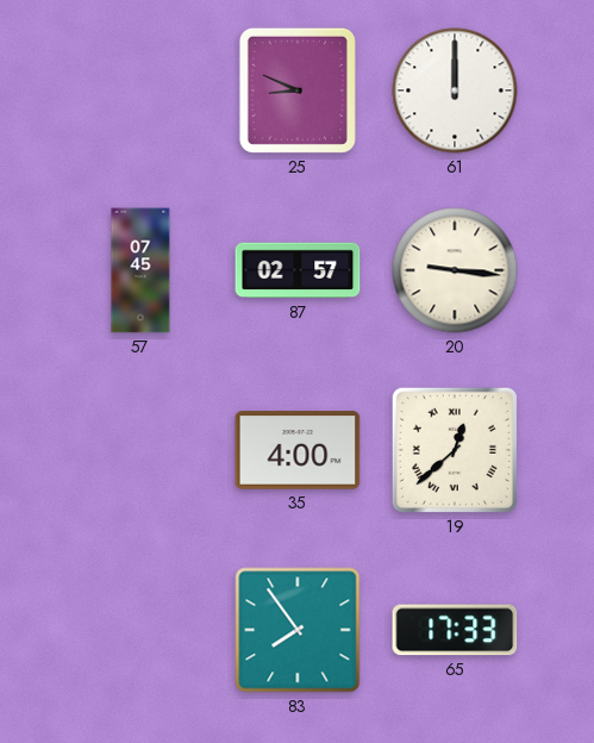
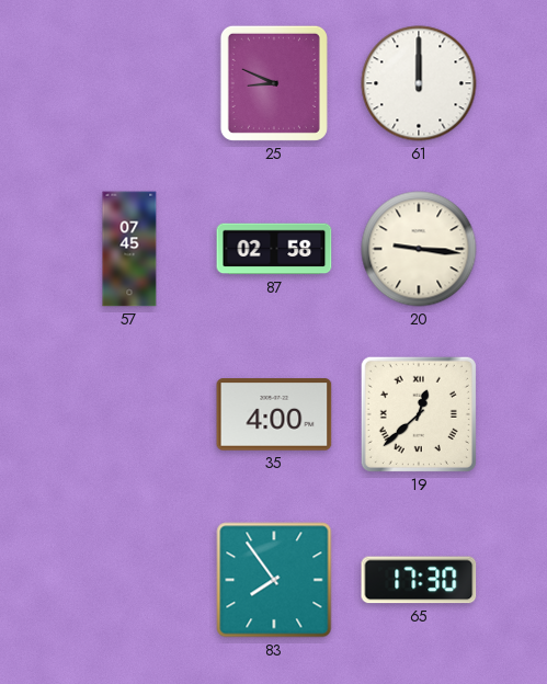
87: 02:57 -> 02:58 (274, 249)
65: 17:33 -> 17:30 (419, 580)
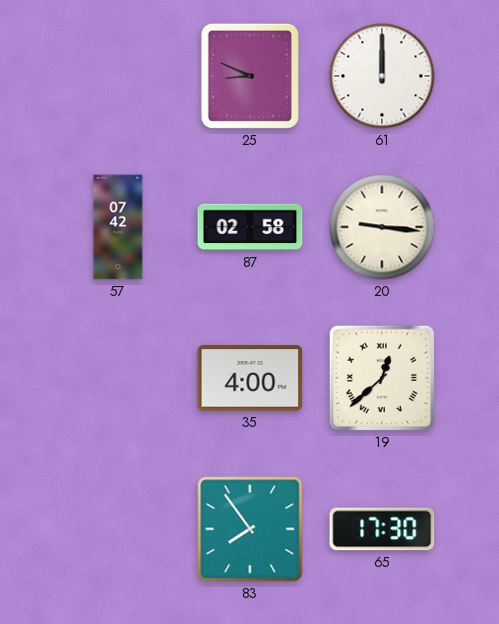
57: 07:45 -> 07:42 (118, 227)
